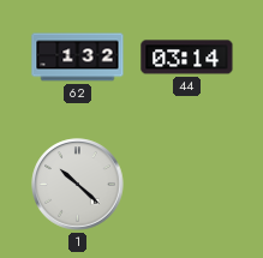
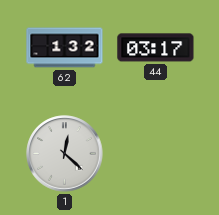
44: 03:14 -> 03:17 (156, 48)
1: 10:22 -> 12:22 (65, 154)
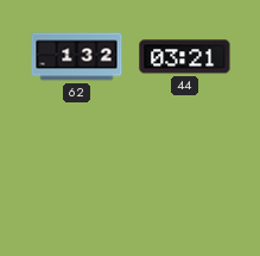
44: 03:17 -> 03:21 (185, 57)
1: 12:22 -> none (65, 154)
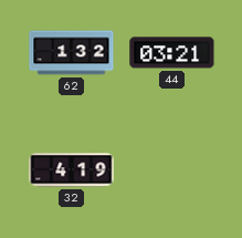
32: none -> 4:19 (72, 170)
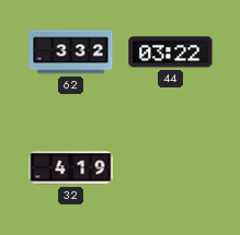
62: 1:32 -> 3:32 (71, 52)
44: 03:21 -> 03:22 (171, 52)
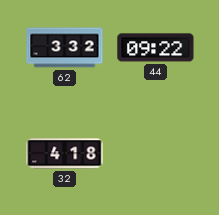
44: 03:22 -> 09:22 (156, 48)
32: 4:19 -> 4:18 (65, 154)
